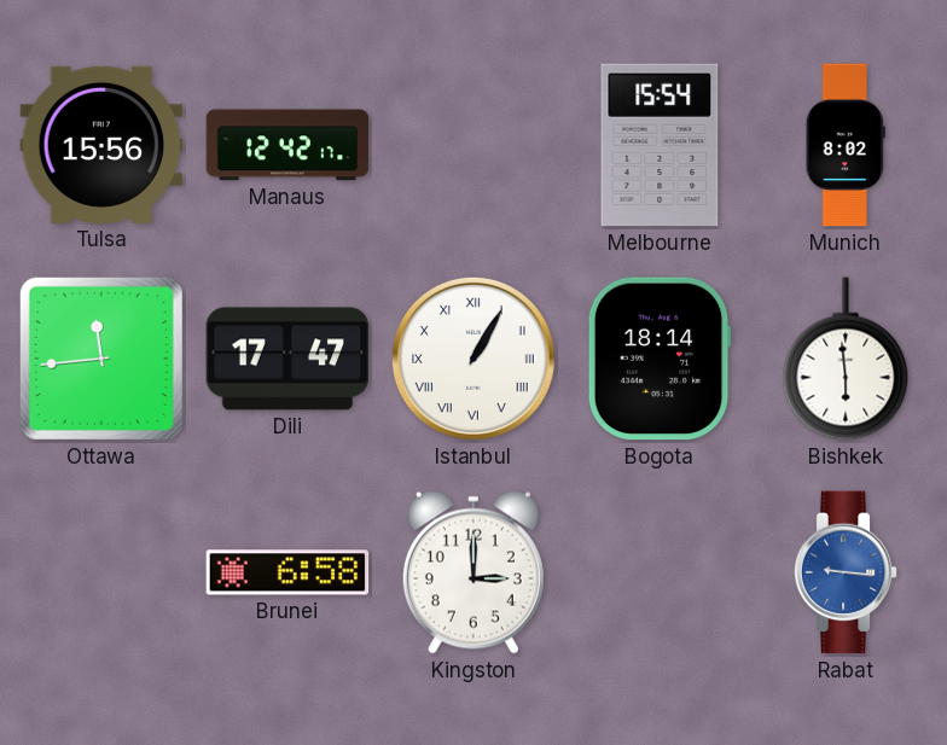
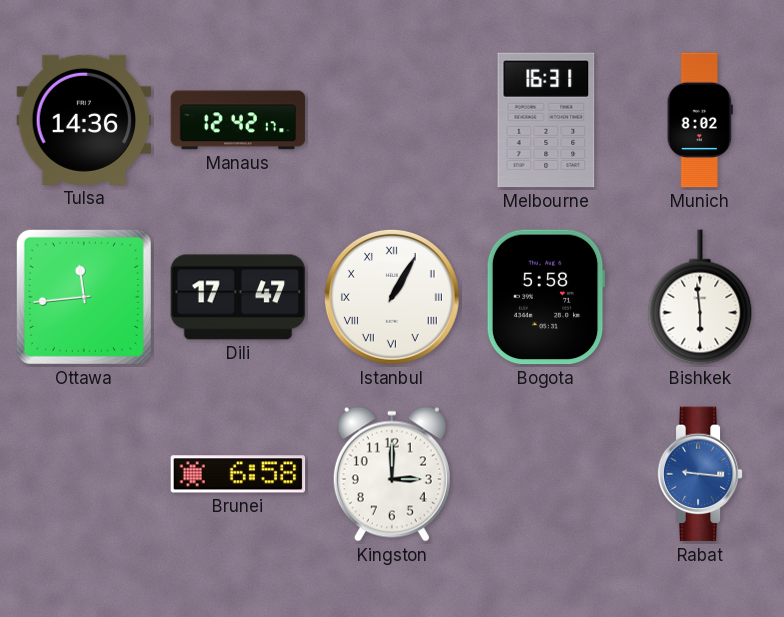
Tulsa: 15:56 -> 14:36 (84, 120)
Melbourne: 15:54 -> 16:31 (546, 120)
Bogota: 18:14 -> 5:58 (546, 297)
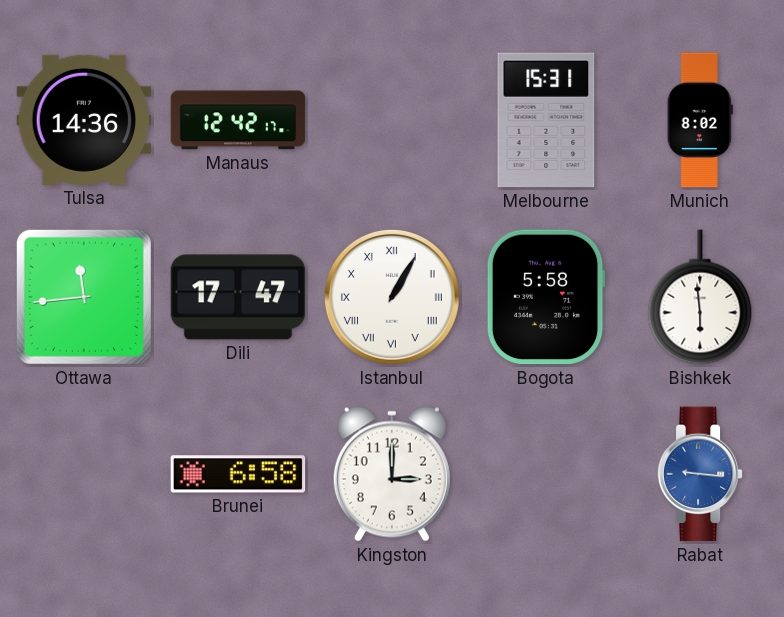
Melbourne: 16:31 -> 15:31 (546, 120)
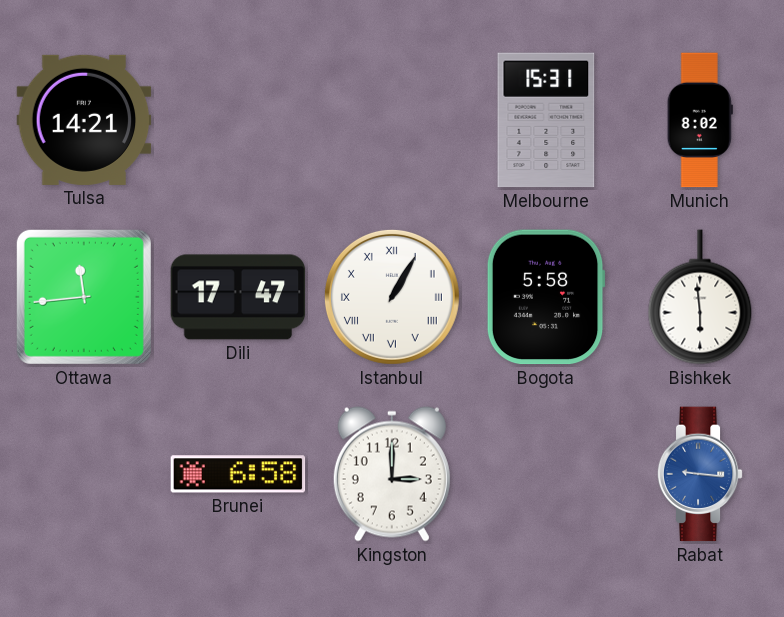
Tulsa: 14:36 -> 14:21 (84, 120)
Manaus: 12:42 -> none (238, 120)
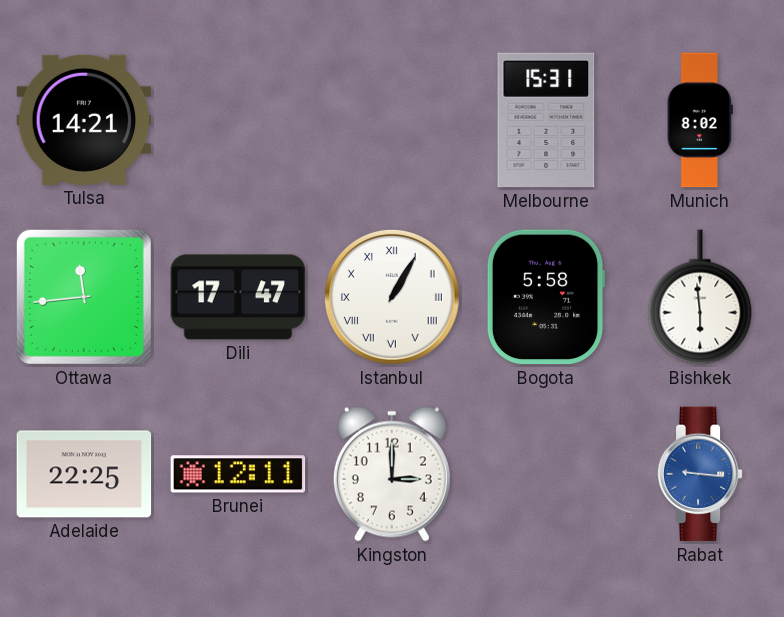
Adelaide: none -> 22:25 (84, 474)
Brunei: 6:58 -> 12:11 (238, 474)
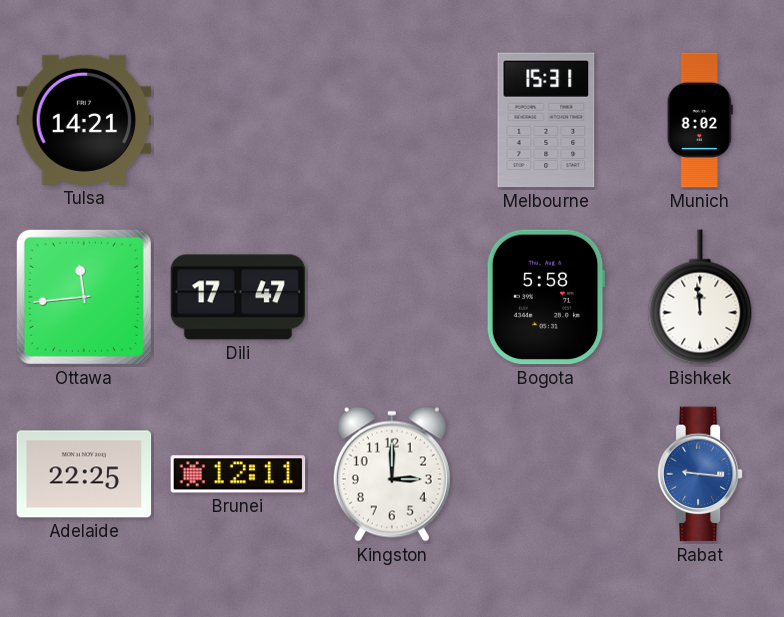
Istanbul: 1:05 -> none (392, 297)
Bishkek: 5:59 -> 11:59 (700, 297)
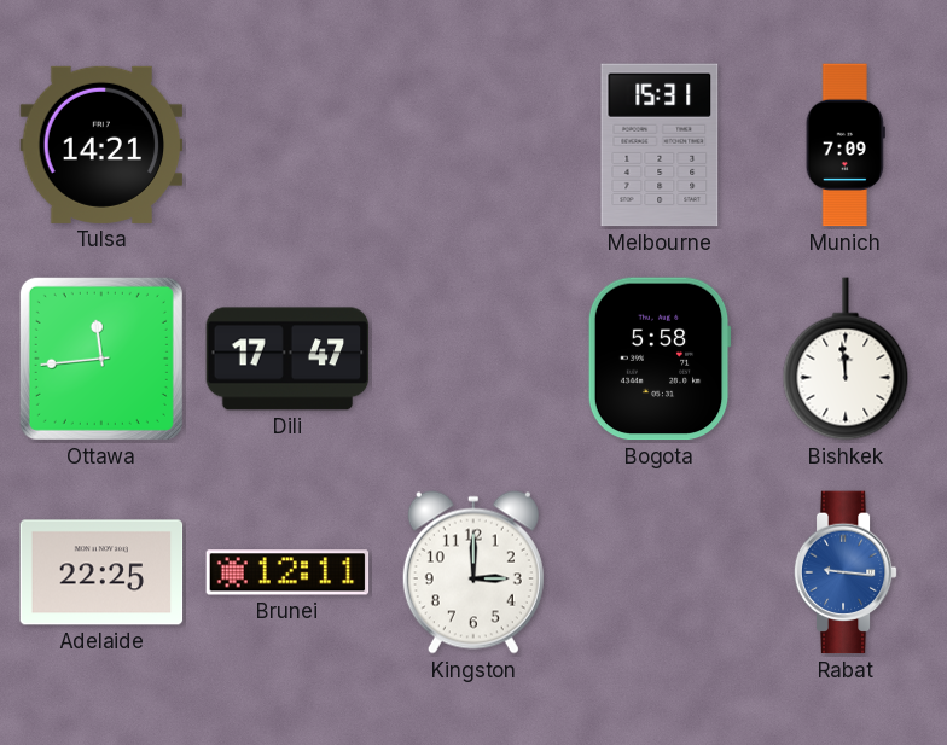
Munich: 8:02 -> 7:09 (846, 145)
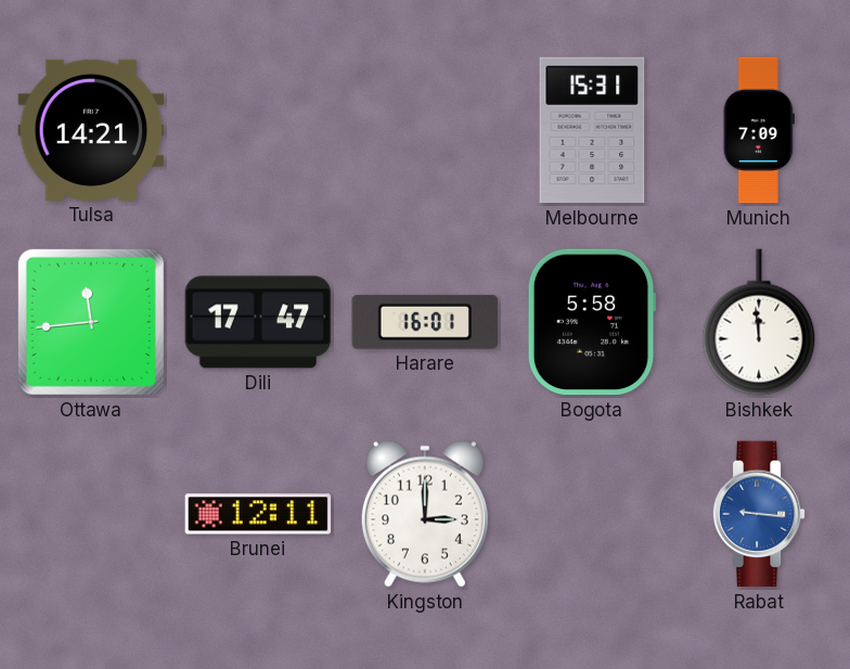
Harare: none -> 16:01 (425, 322)
Adelaide: 22:25 -> none (101, 572)
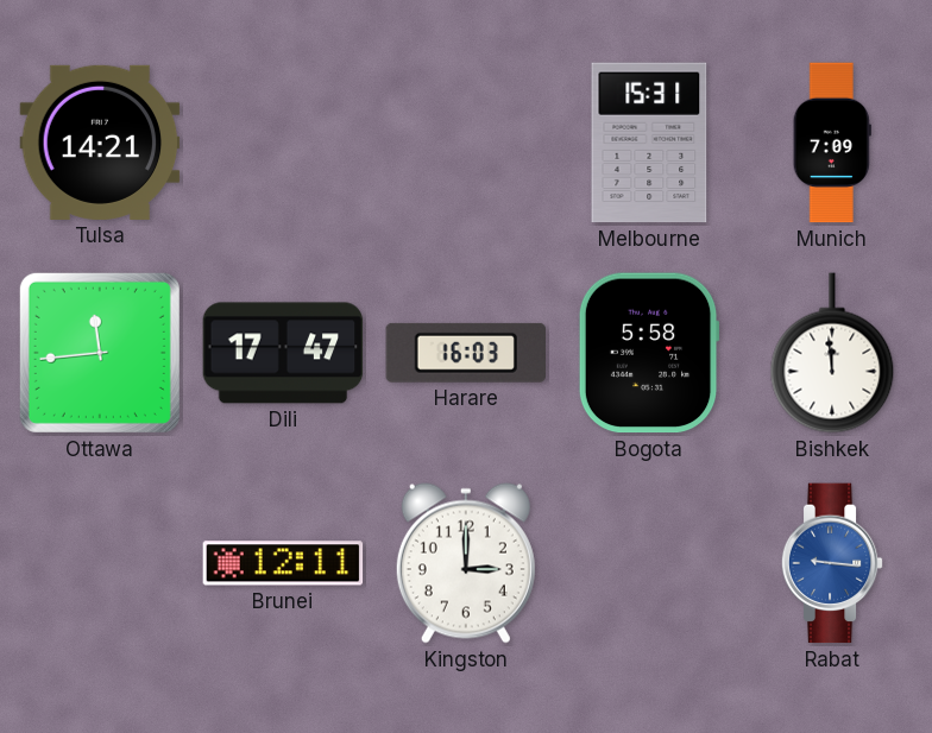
Harare: 16:01 -> 16:03 (466, 353)
